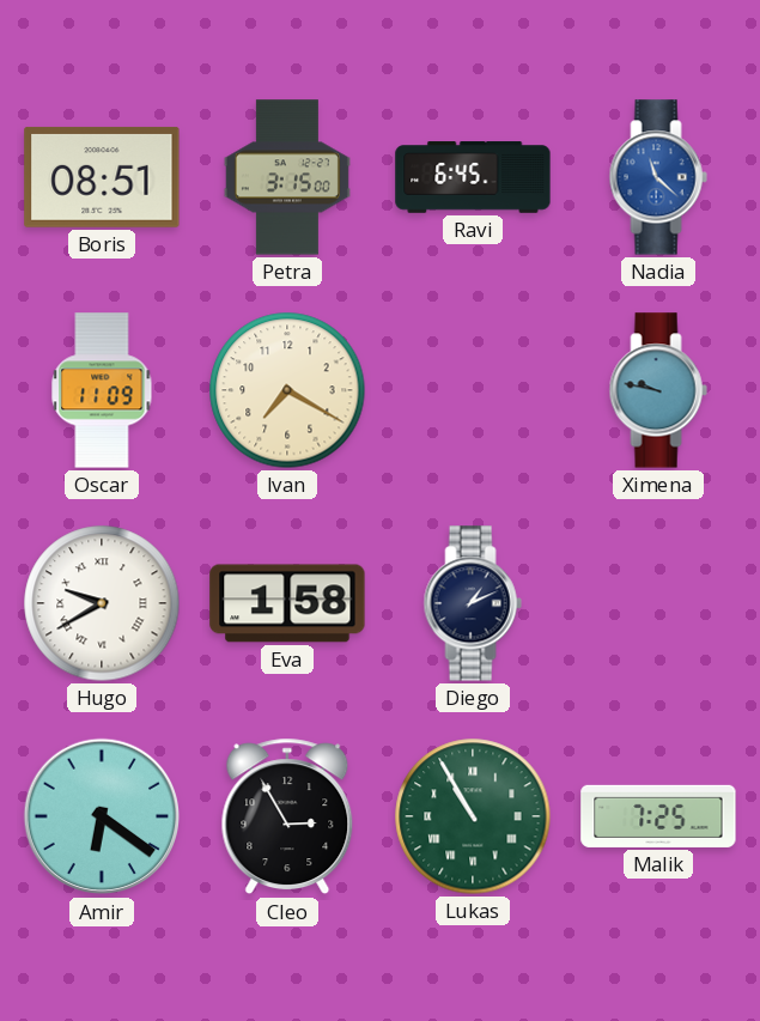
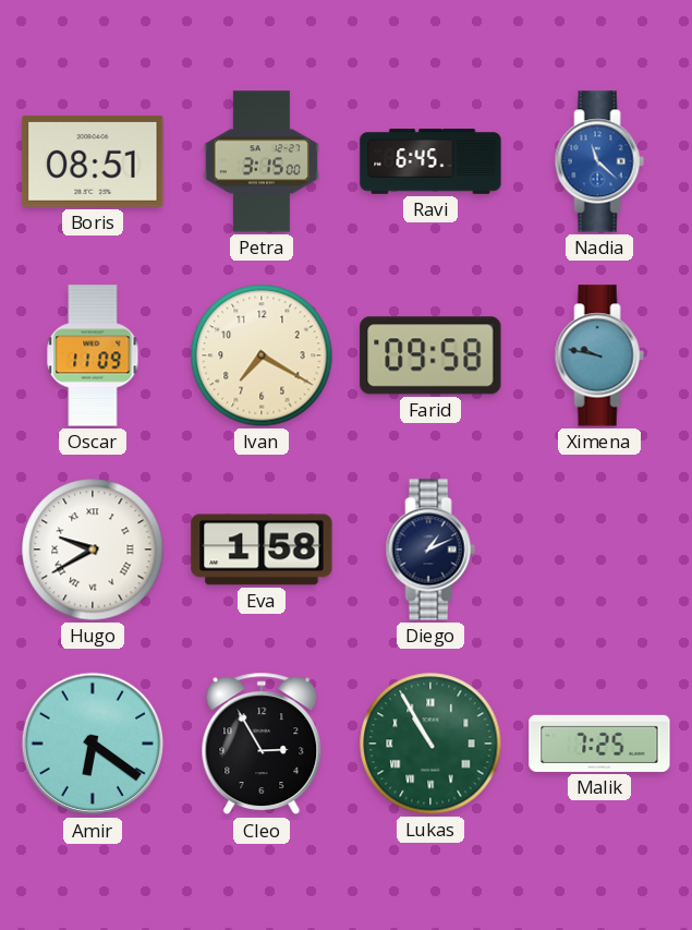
Farid: none -> 09:58 (430, 355)
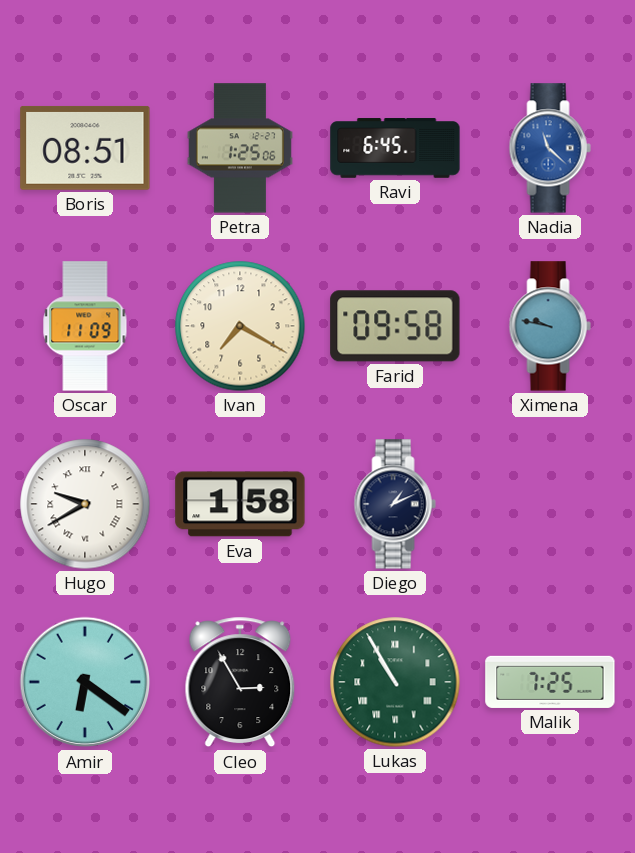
Petra: 3:15 -> 1:25 (240, 148)
